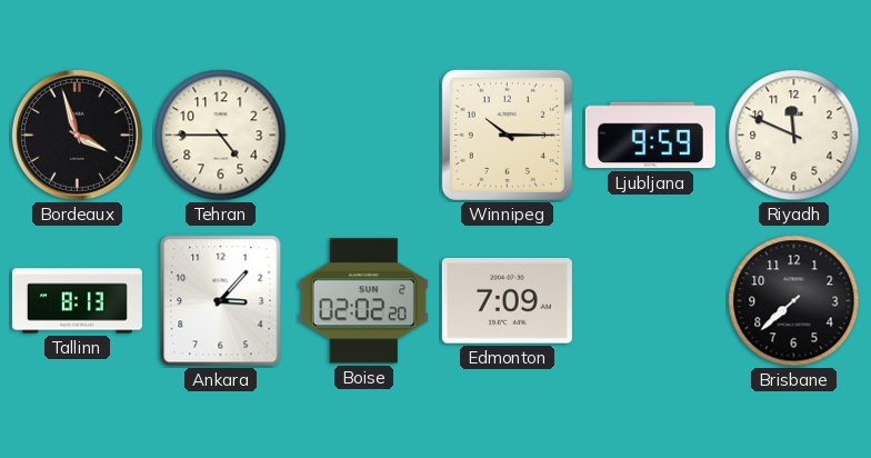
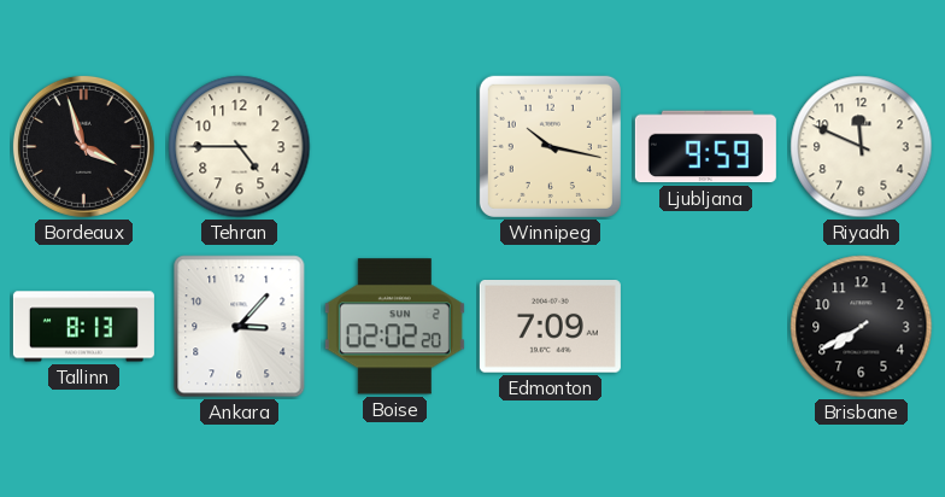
Winnipeg: 10:15 -> 10:17 (550, 146)
Brisbane: 7:38 -> 7:40 (862, 327)
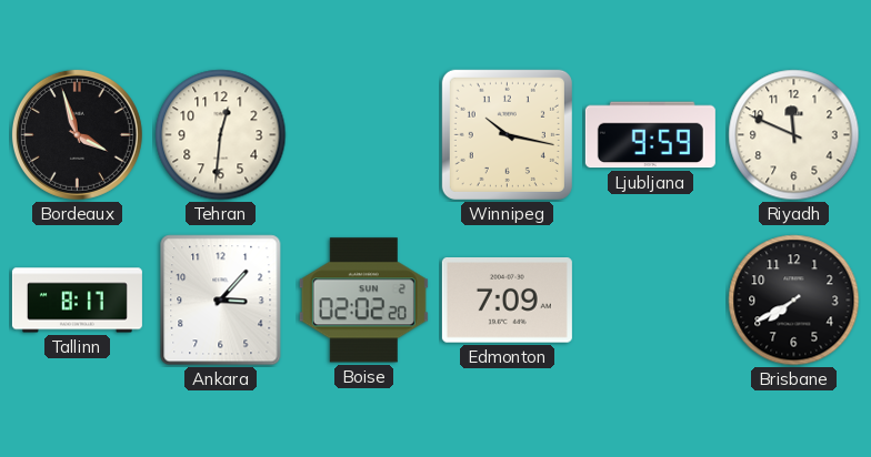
Tehran: 4:45 -> 12:31 (221, 135)
Tallinn: 8:13 -> 8:17 (77, 301)
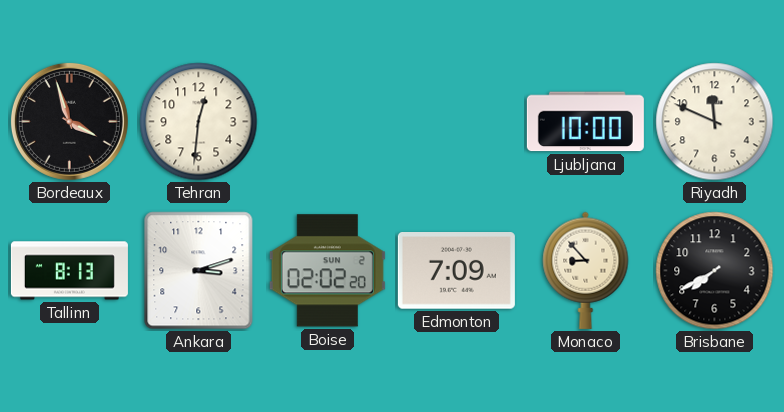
Winnipeg: 10:17 -> none (507, 134)
Ljubljana: 9:59 -> 10:00 (585, 122)
Tallinn: 8:17 -> 8:13 (69, 271)
Ankara: 3:07 -> 3:12 (199, 271)
Monaco: none -> 8:53 (586, 270)
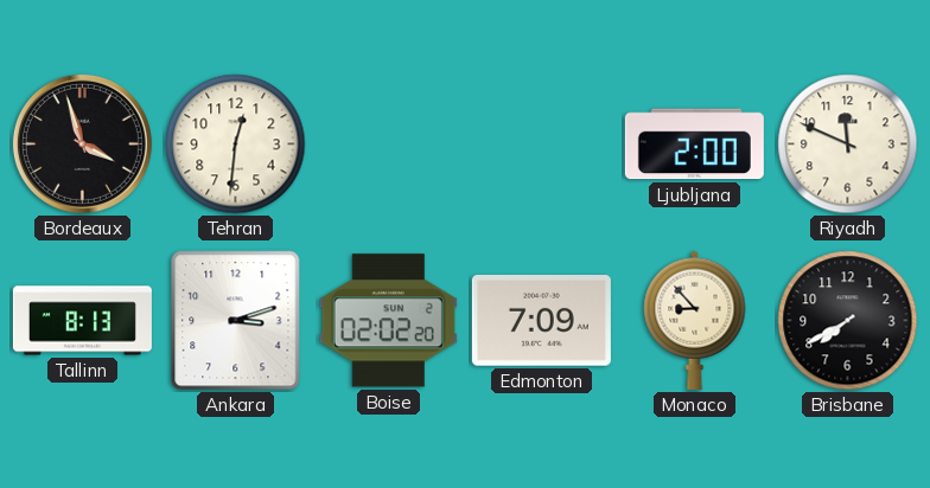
Ljubljana: 10:00 -> 2:00 (694, 145)
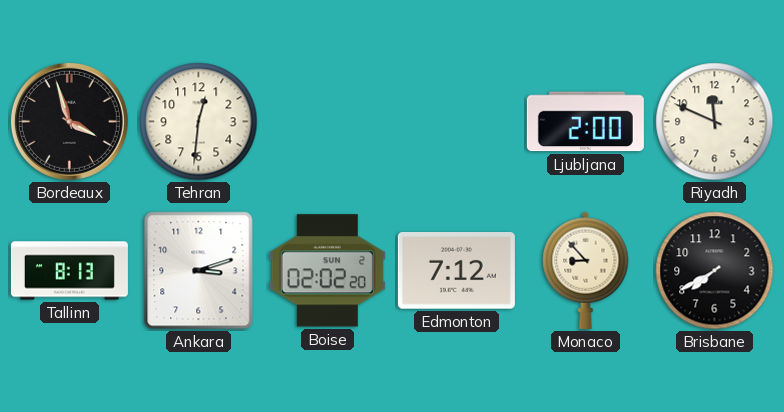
Edmonton: 7:09 -> 7:12 (456, 271)
